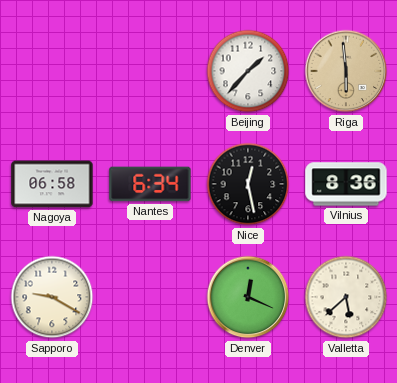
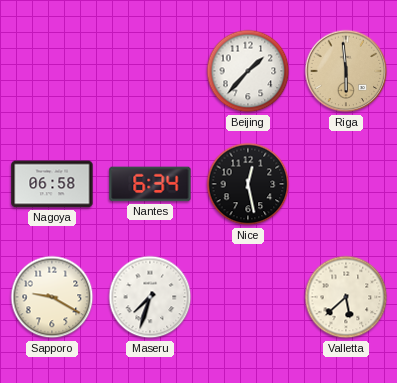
Vilnius: 8:36 -> none (346, 184)
Maseru: none -> 7:33 (150, 297)
Denver: 12:19 -> none (248, 297)
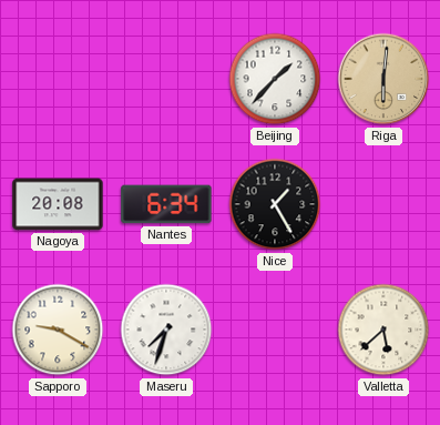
Riga: 5:59 -> 6:01 (383, 79)
Nagoya: 06:58 -> 20:08 (58, 204)
Nice: 12:28 -> 1:25 (275, 204)
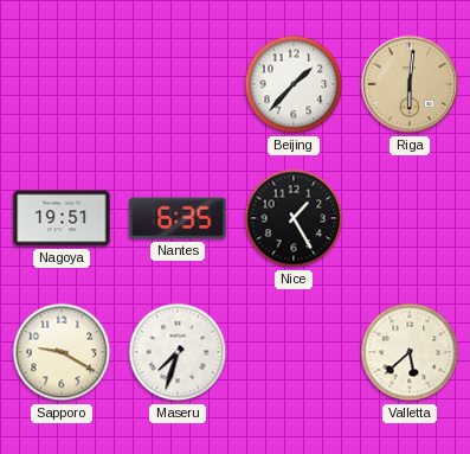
Nagoya: 20:08 -> 19:51 (62, 218)
Nantes: 6:34 -> 6:35 (178, 218)
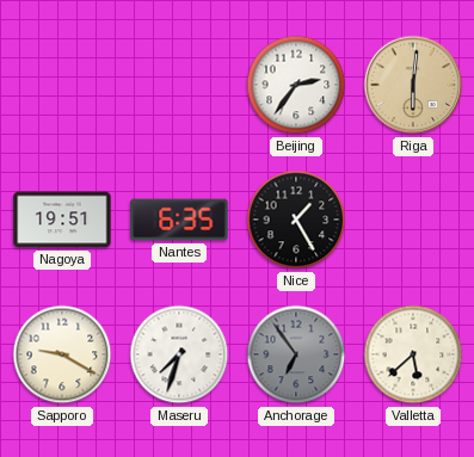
Beijing: 1:37 -> 2:36 (296, 85)
Anchorage: none -> 6:54 (296, 354)
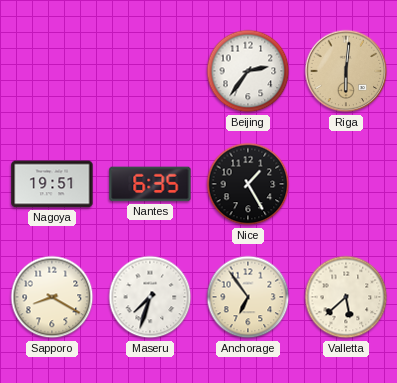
Sapporo: 9:20 -> 8:20 (52, 297)
Anchorage dial: grey -> cream (248, 297)
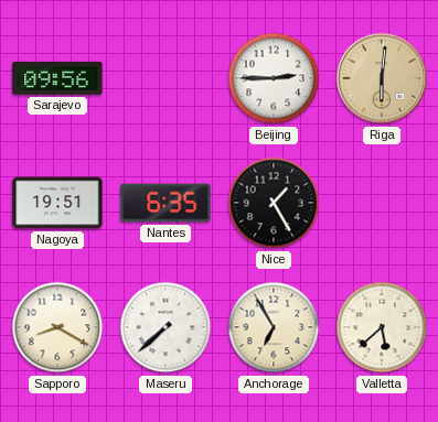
Sarajevo: none -> 09:56 (57, 78)
Beijing: 2:36 -> 2:45 (274, 78)
Maseru: 7:33 -> 7:38 (165, 327)
Anchorage: 6:54 -> 6:55 (274, 327)
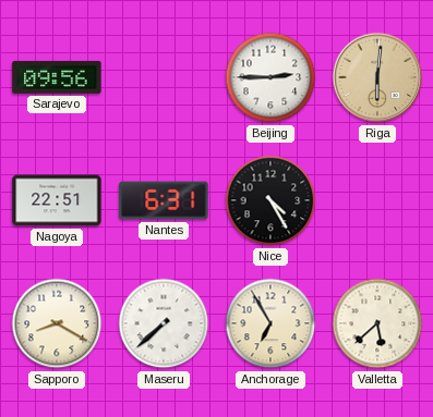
Nagoya: 19:51 -> 22:51 (57, 200)
Nantes: 6:35 -> 6:31 (164, 200)
Nice: 1:25 -> 4:25 (270, 200)
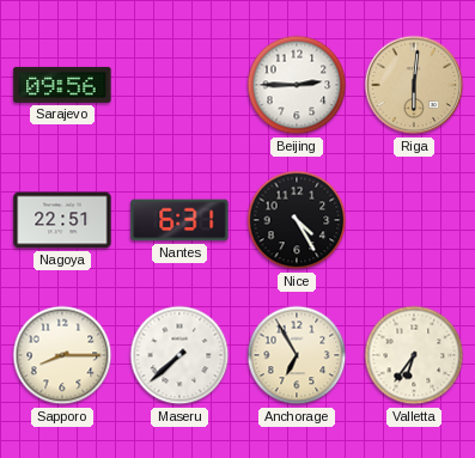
Sapporo: 8:20 -> 8:15 (62, 355)
Valletta: 5:38 -> 6:36 (414, 355)
